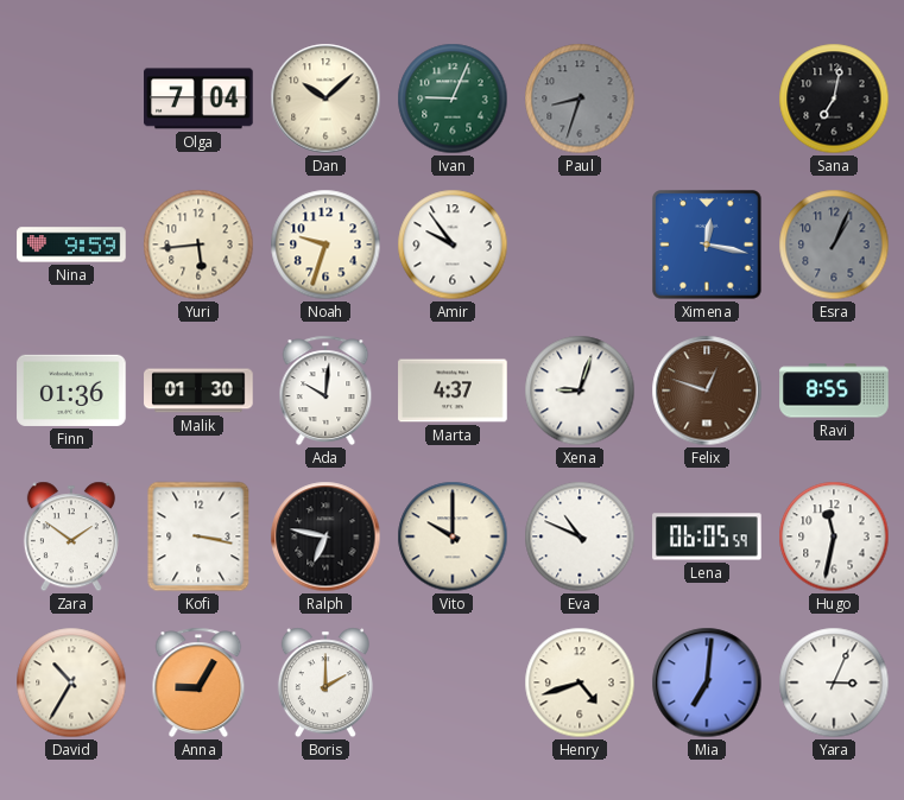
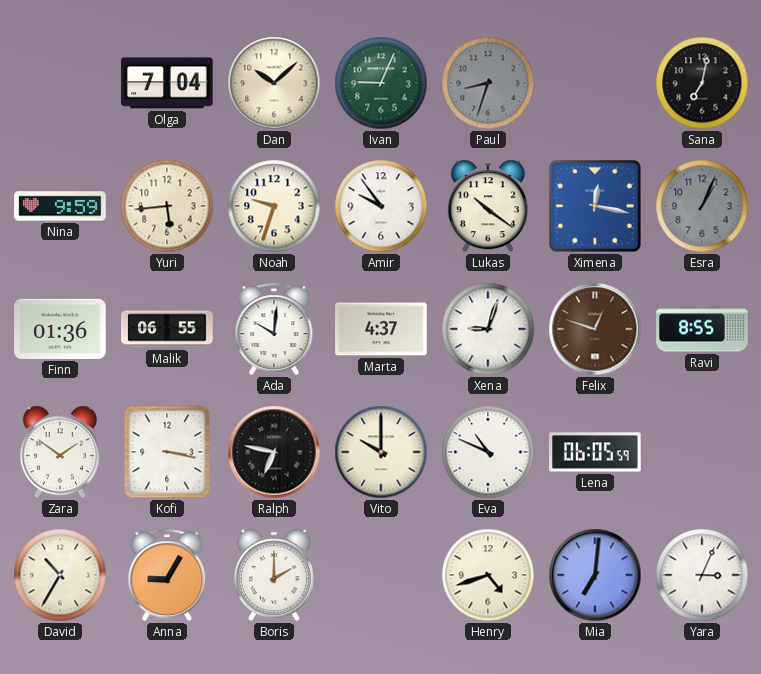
Lukas: none -> 10:21 (488, 206)
Malik: 01:30 -> 06:55 (167, 329)
Hugo: 11:32 -> none (834, 536)
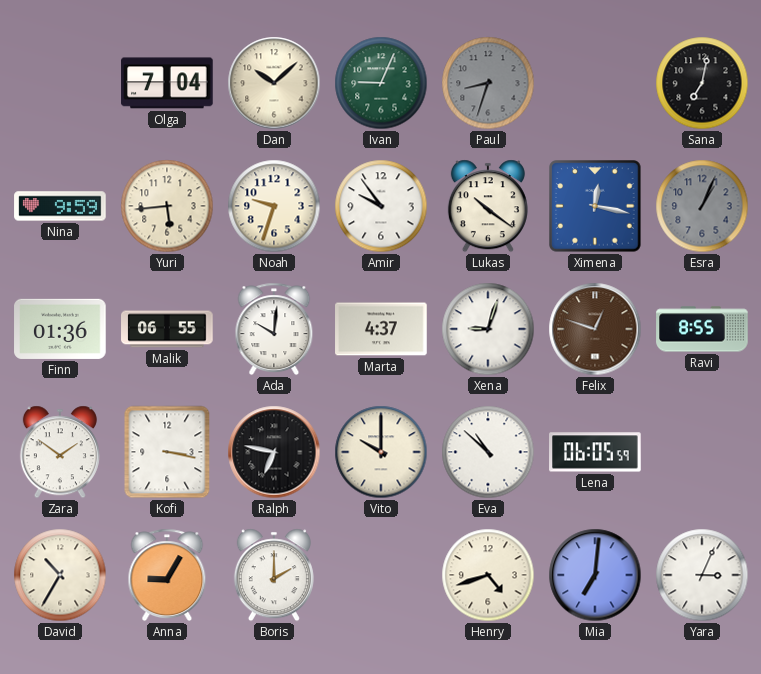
Eva: 10:49 -> 10:52 (488, 452)
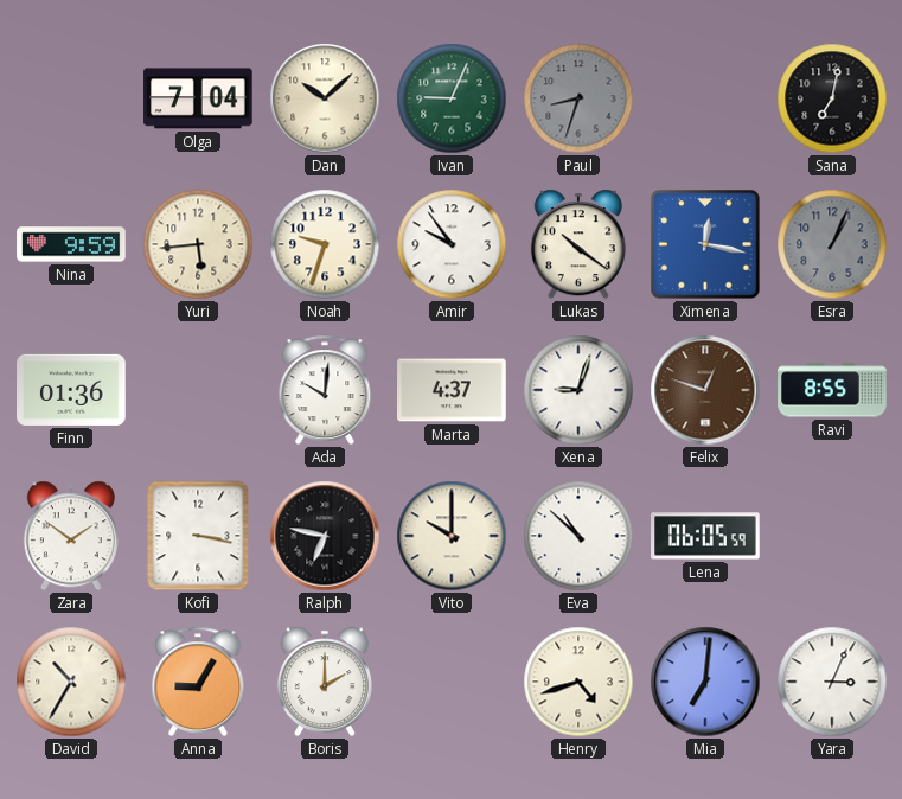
Malik: 06:55 -> none (167, 329)
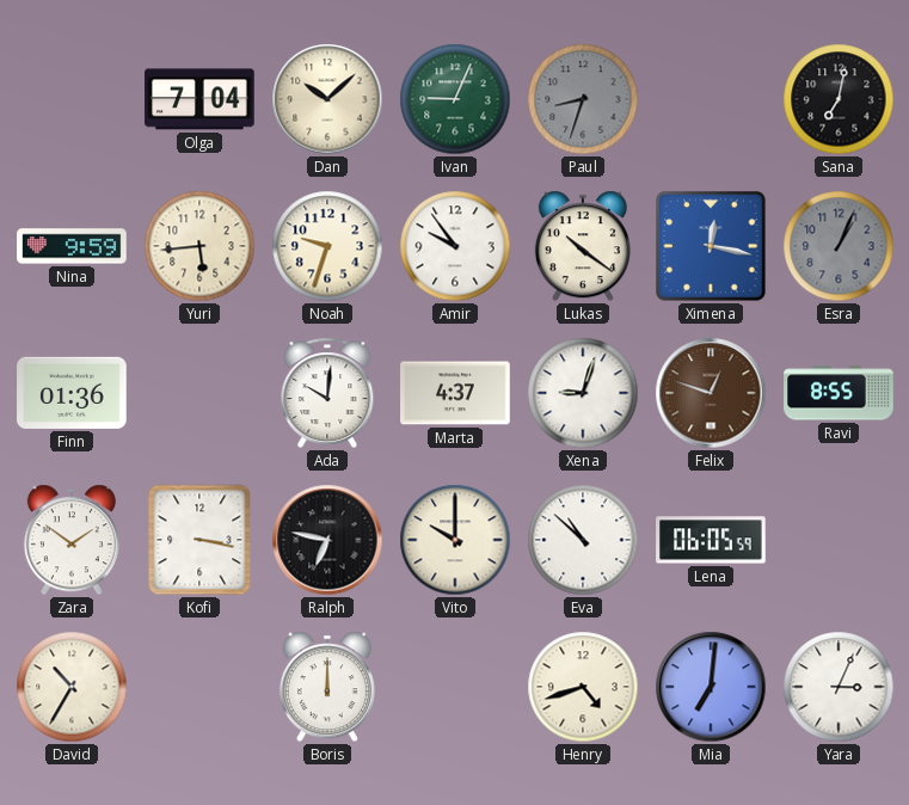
Anna: 9:05 -> none (198, 682)
Boris: 2:00 -> 12:00 (327, 687)
